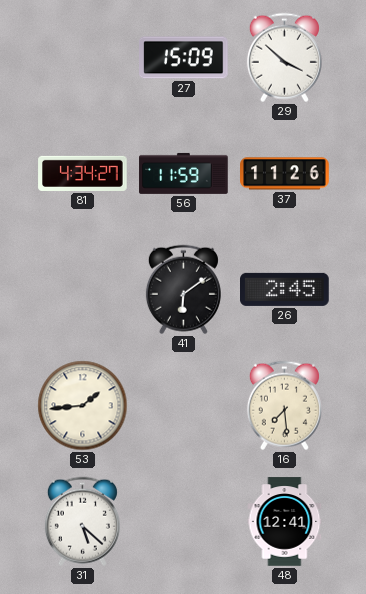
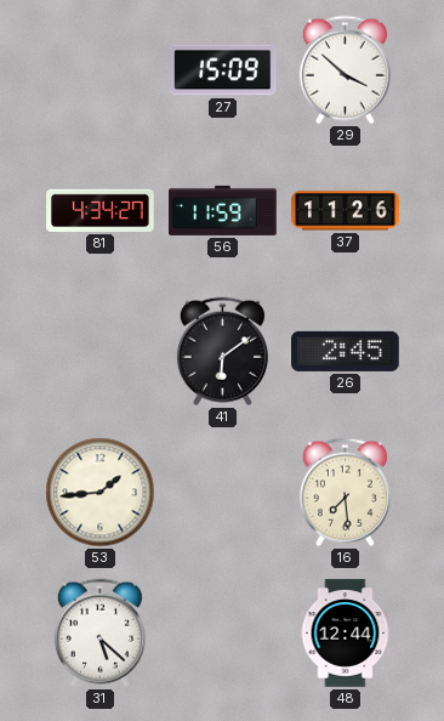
48: 12:41 -> 12:44 (346, 634)
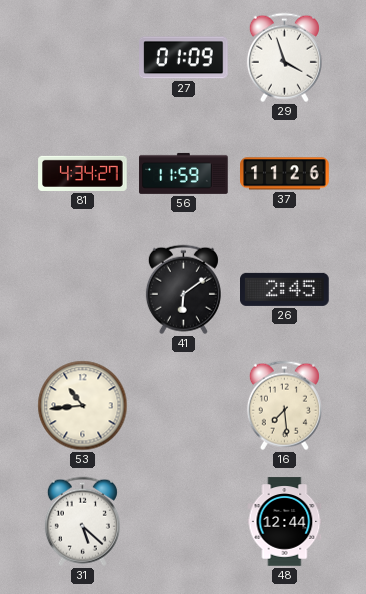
27: 15:09 -> 01:09 (184, 58)
29: 3:52 -> 3:57 (284, 58)
53: 1:44 -> 10:44 (83, 406)
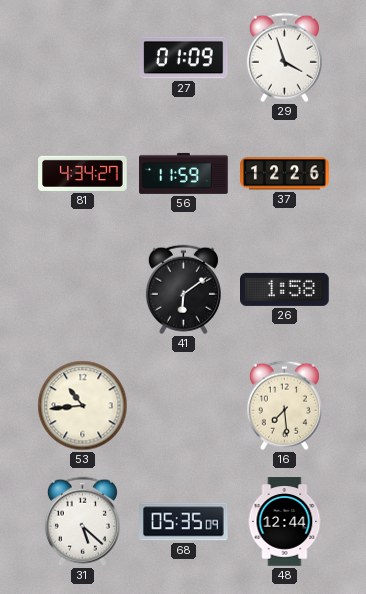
37: 11:26 -> 12:26 (285, 174)
26: 2:45 -> 1:58 (285, 289)
68: none -> 05:35 (184, 522)
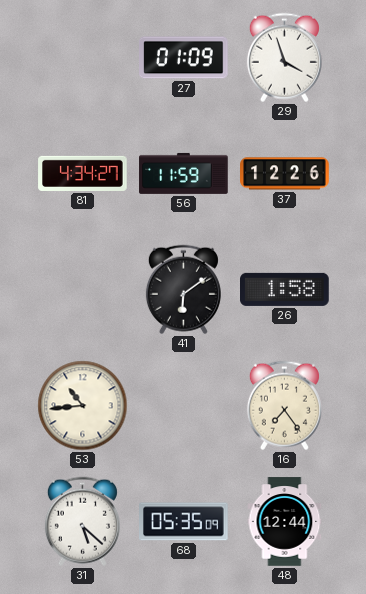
16: 7:29 -> 7:24 (284, 406)
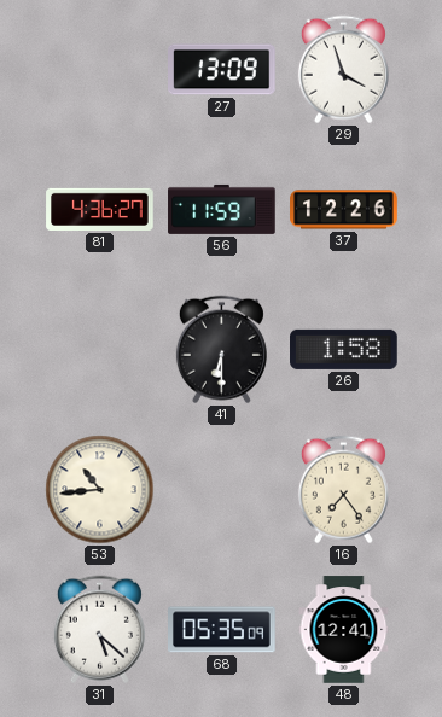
27: 01:09 -> 13:09 (222, 70)
81: 4:34 -> 4:36 (100, 209)
41: 6:09 -> 6:30 (221, 350)
48: 12:44 -> 12:41 (344, 630)
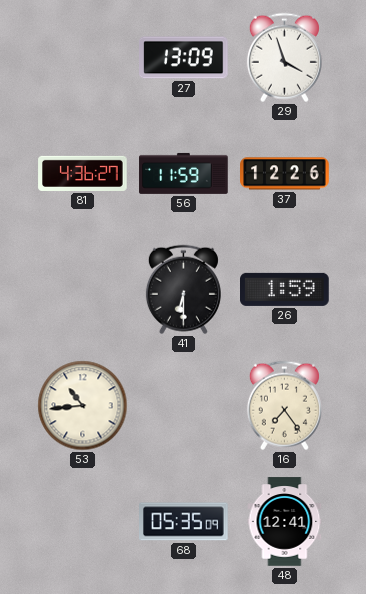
26: 1:58 -> 1:59 (285, 289)
31: 5:22 -> none (99, 630)
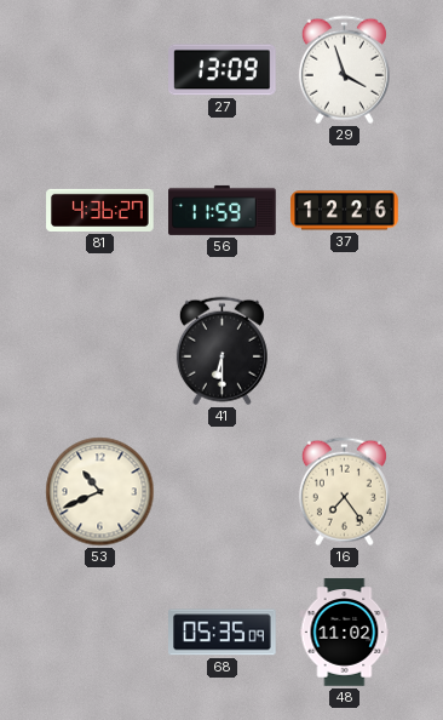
26: 1:59 -> none (285, 289)
53: 10:44 -> 10:41 (100, 492)
48: 12:41 -> 11:02 (345, 633)
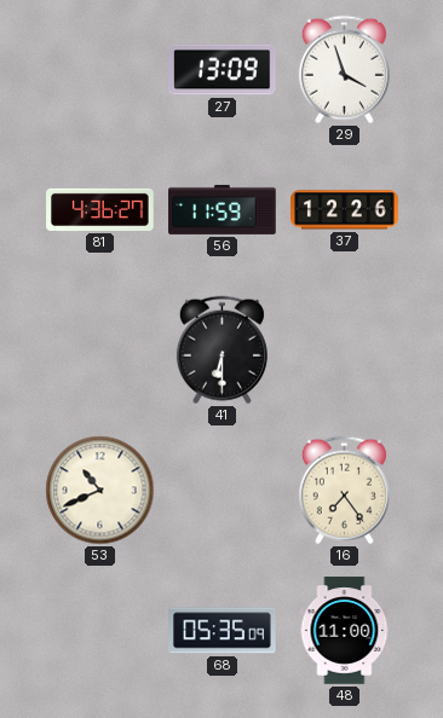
48: 11:02 -> 11:00 (345, 631)
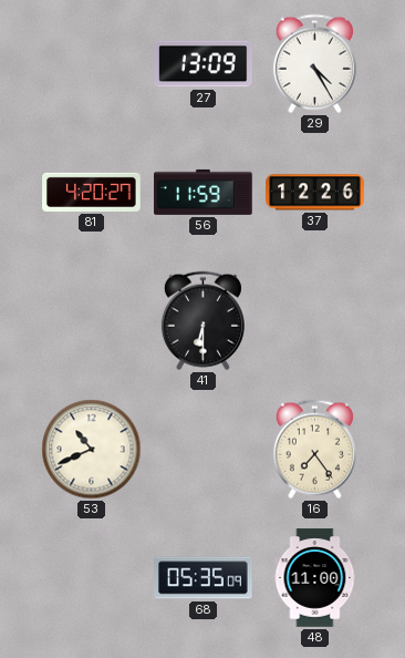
29: 3:57 -> 4:25 (314, 64)
81: 4:36 -> 4:20 (92, 192)
